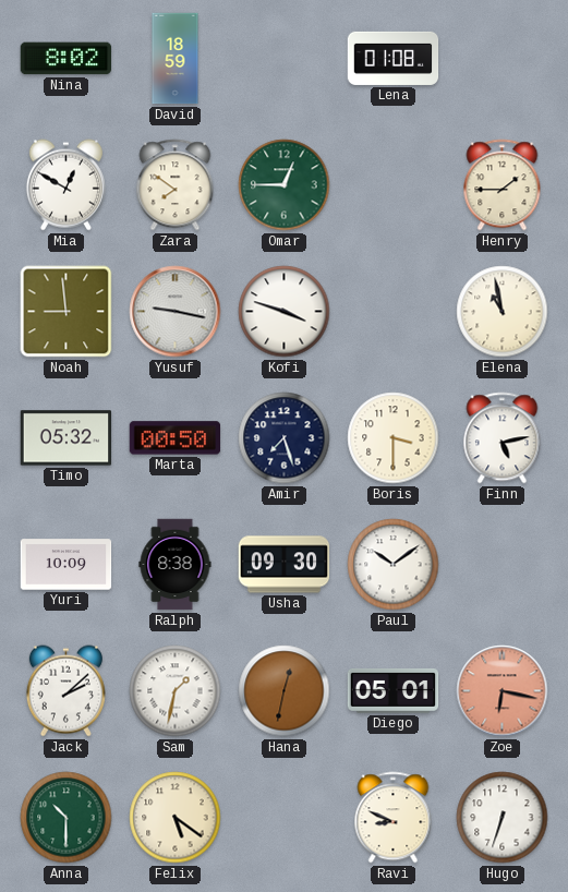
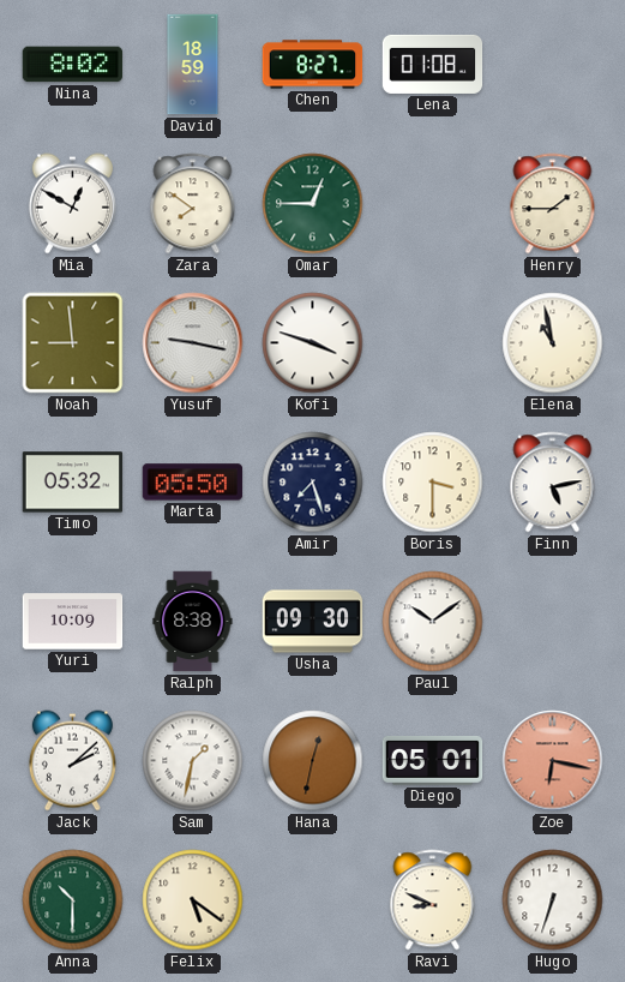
Chen: none -> 8:27 (313, 65)
Marta: 00:50 -> 05:50 (193, 483)
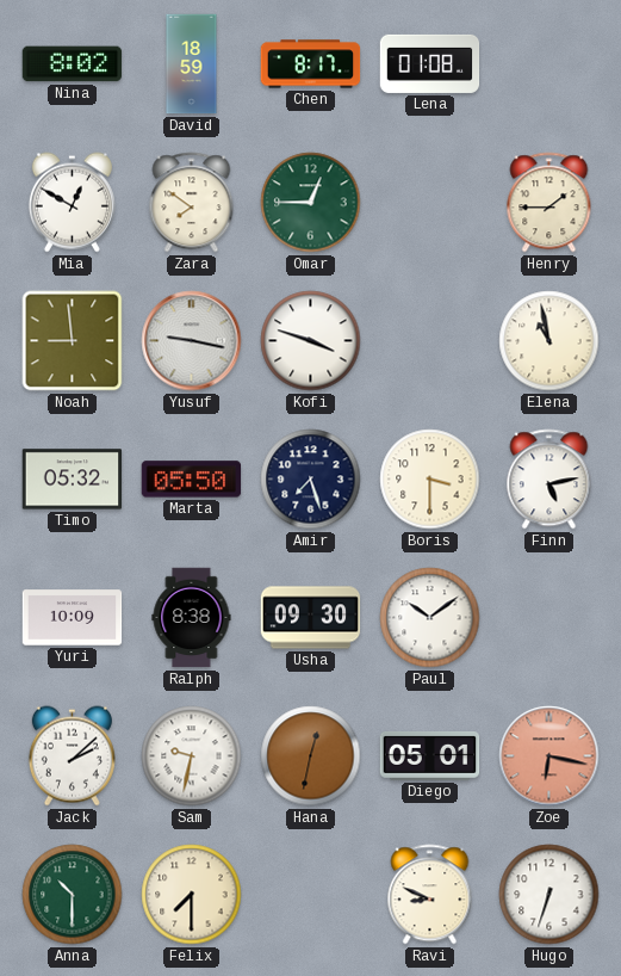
Chen: 8:27 -> 8:17 (311, 64)
Sam: 1:32 -> 9:32 (192, 756)
Felix: 5:21 -> 7:30 (192, 895)
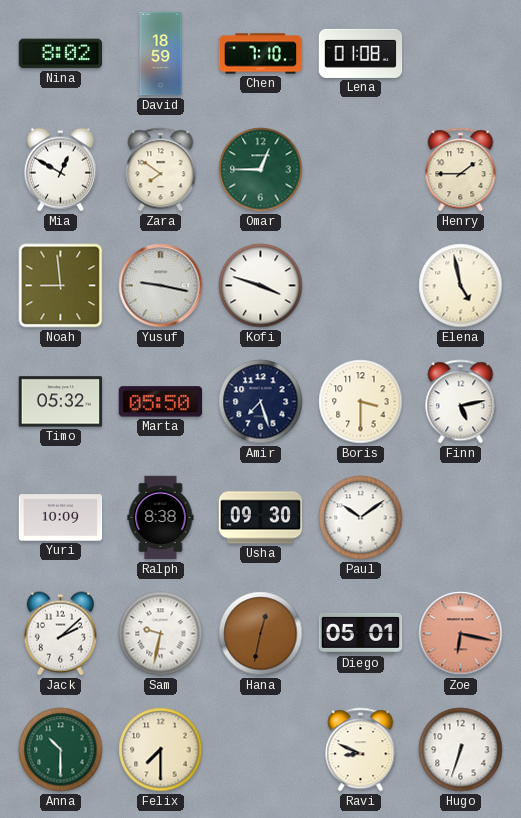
Chen: 8:17 -> 7:10 (261, 54)
Elena: 10:58 -> 4:58 (461, 286)
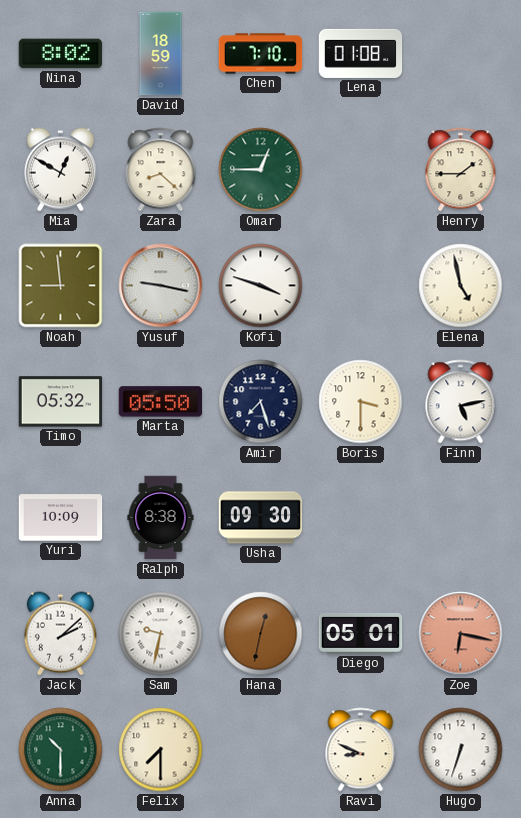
Zara: 7:51 -> 8:22 (161, 170)
Paul: 10:09 -> none (361, 518)
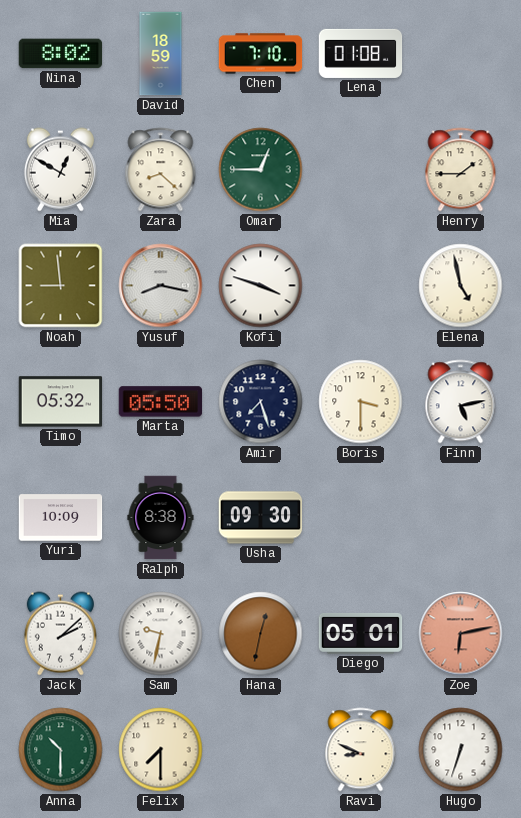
Yusuf: 9:17 -> 8:17 (161, 286)
Zoe: 6:17 -> 6:13 (461, 634)
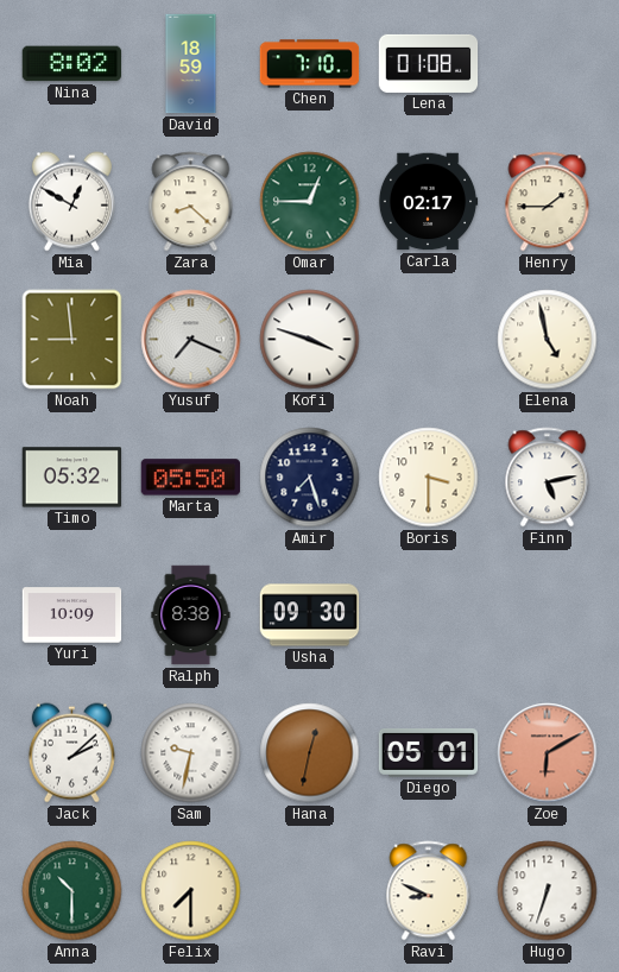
Carla: none -> 02:17 (428, 202)
Yusuf: 8:17 -> 7:19 (191, 340)
Zoe: 6:13 -> 6:10 (548, 753)
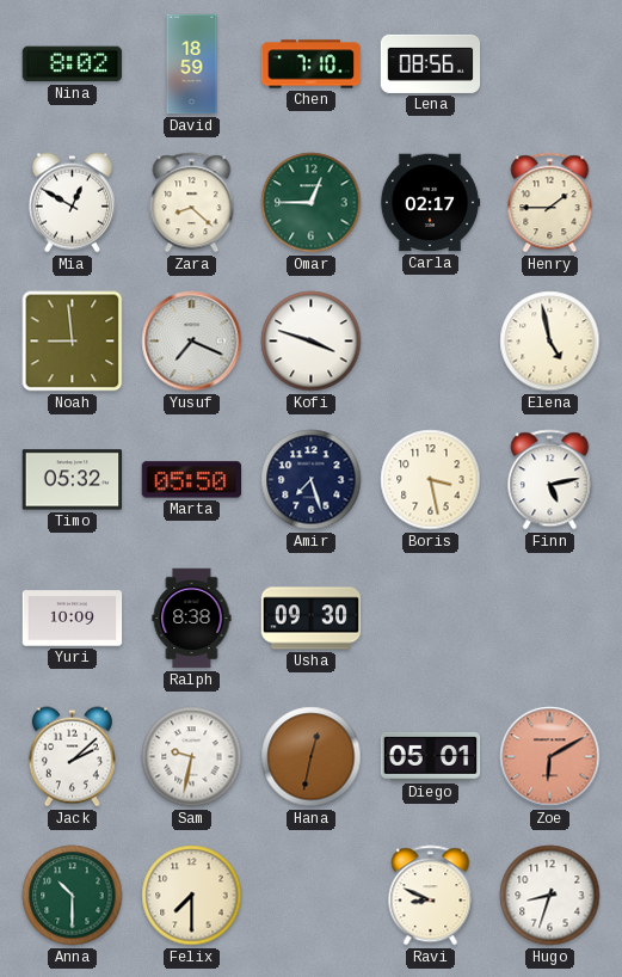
Lena: 01:08 -> 08:56 (431, 63)
Boris: 3:30 -> 3:28 (431, 480)
Hugo: 6:33 -> 8:33 (550, 896)
